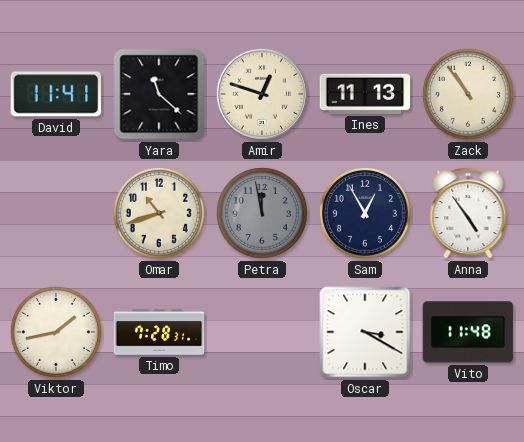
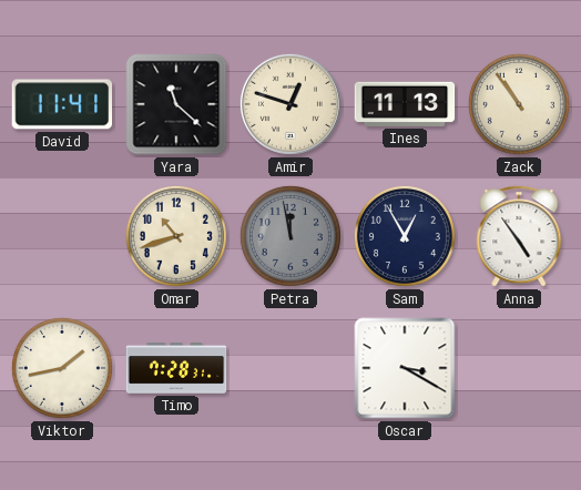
Vito: 11:48 -> none (468, 332)
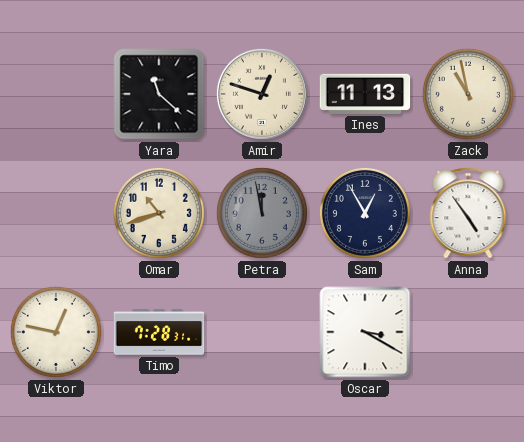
David: 11:41 -> none (62, 104)
Zack: 10:54 -> 10:58 (468, 94)
Viktor: 1:43 -> 12:47 (56, 332)
